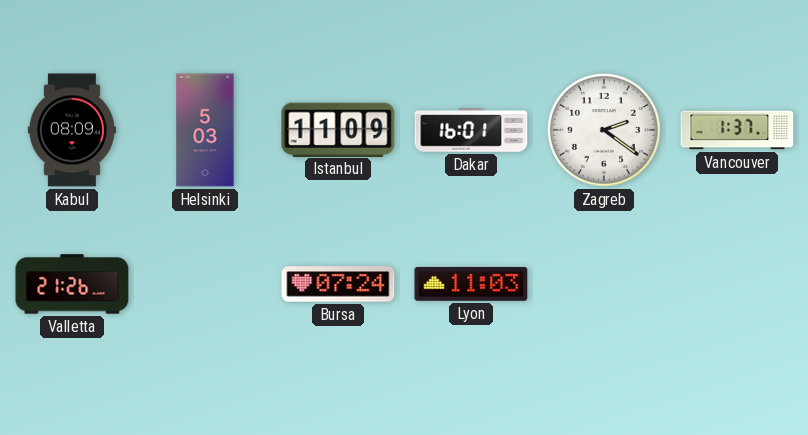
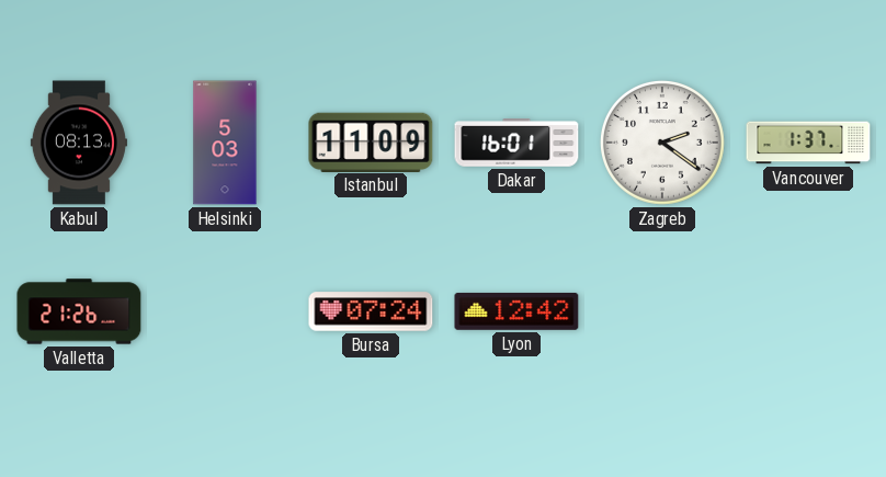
Kabul: 08:09 -> 08:13 (79, 143)
Lyon: 11:03 -> 12:42 (516, 311)
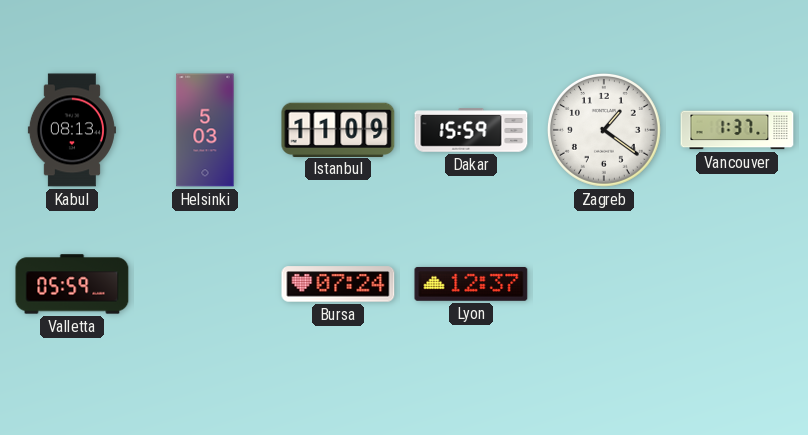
Dakar: 16:01 -> 15:59 (471, 130)
Zagreb: 2:21 -> 1:21 (604, 130)
Valletta: 21:26 -> 05:59 (72, 284)
Lyon: 12:42 -> 12:37 (471, 284)
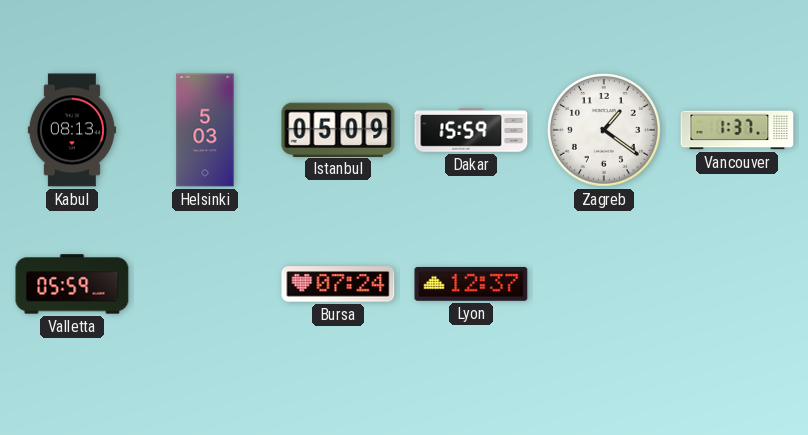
Istanbul: 11:09 -> 05:09 (338, 129)
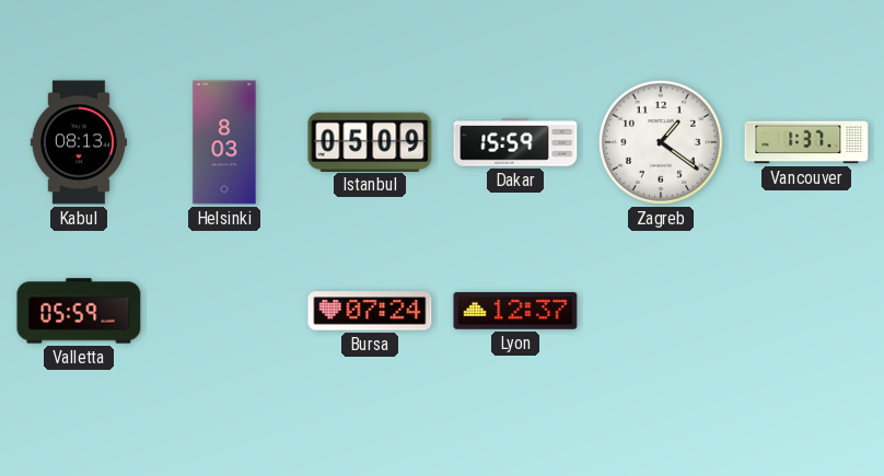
Helsinki: 5:03 -> 8:03 (224, 142)
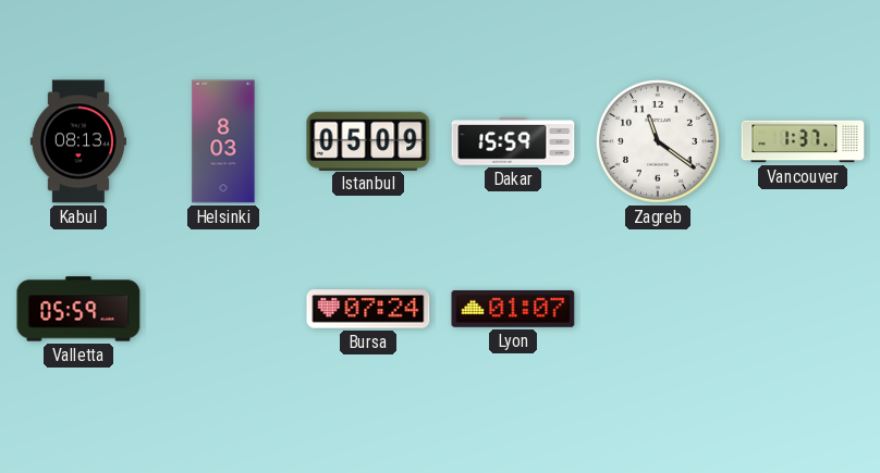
Zagreb: 1:21 -> 11:21 (658, 141)
Lyon: 12:37 -> 01:07 (513, 309)
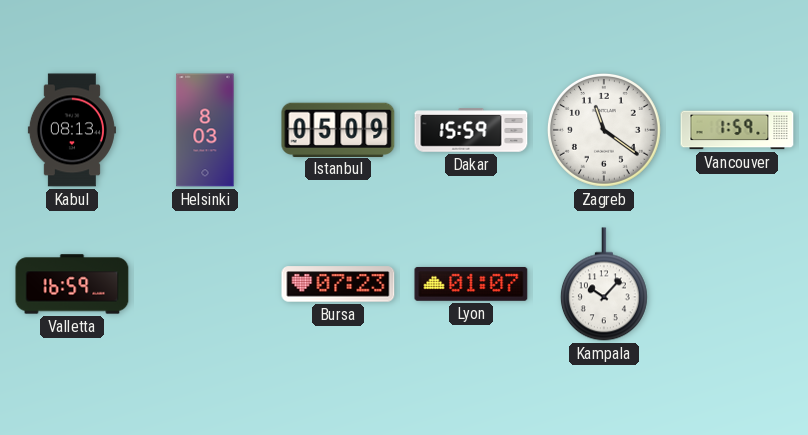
Vancouver: 1:37 -> 1:59 (737, 130)
Valletta: 05:59 -> 16:59 (72, 284)
Bursa: 07:24 -> 07:23 (338, 284)
Kampala: none -> 10:07 (604, 284)
